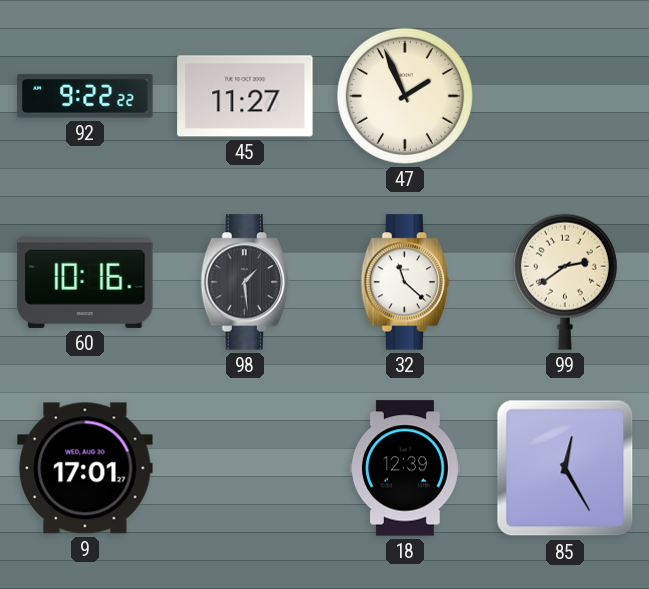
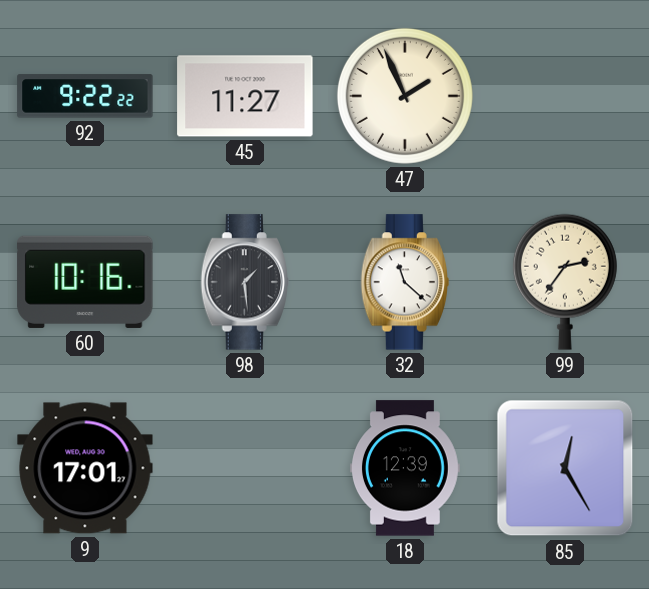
99: 2:39 -> 2:36 (565, 282)
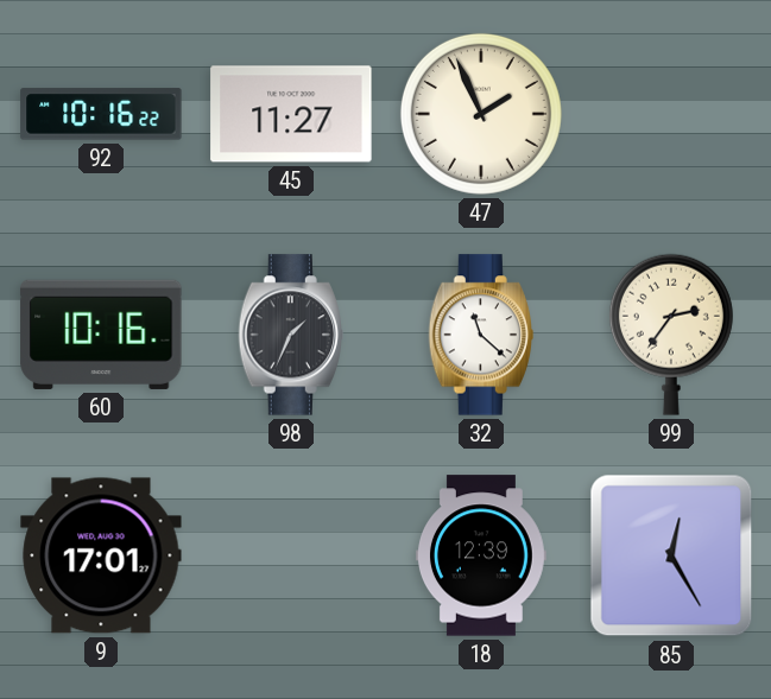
92: 9:22 -> 10:16 (101, 114)
98: 1:29 -> 1:34 (290, 335)
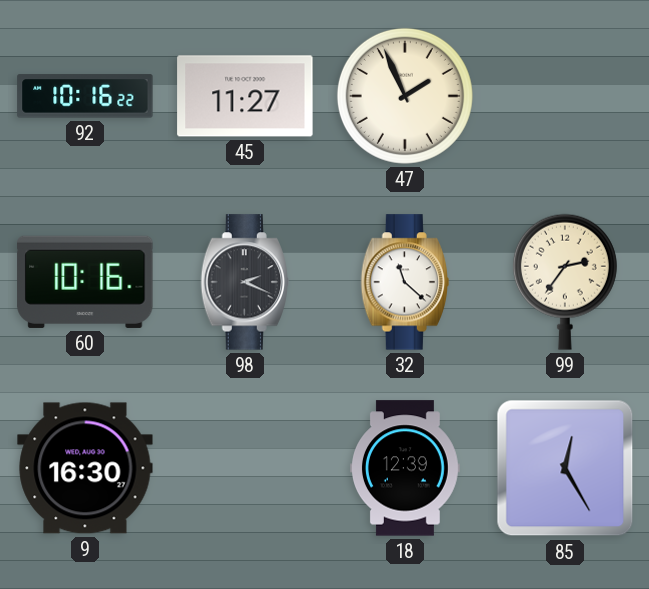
98: 1:34 -> 2:19 (244, 282)
9: 17:01 -> 16:30 (85, 468)
